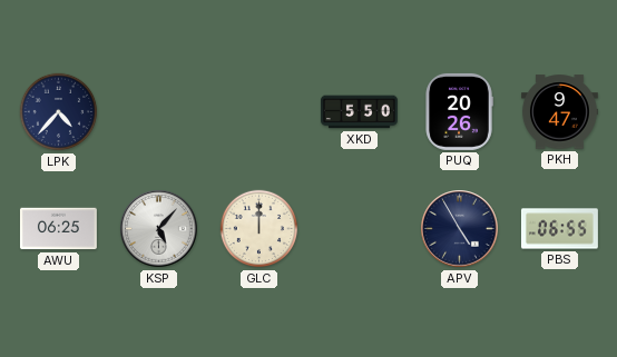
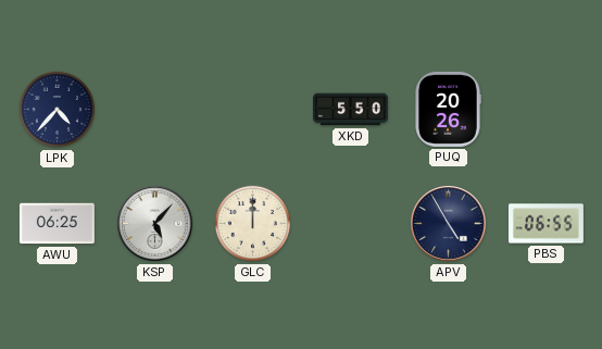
PKH: 9:47 -> none (559, 112)
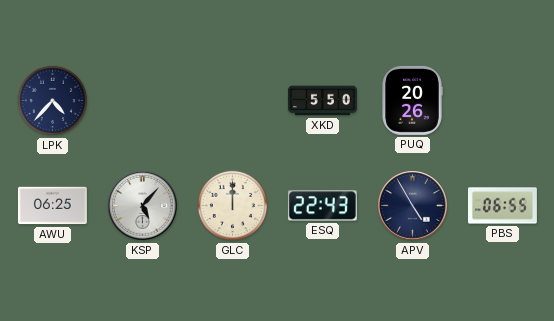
ESQ: none -> 22:43 (322, 206)
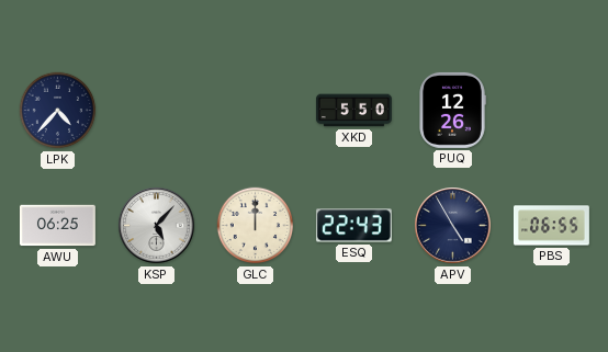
PUQ: 20:26 -> 12:26 (452, 110)
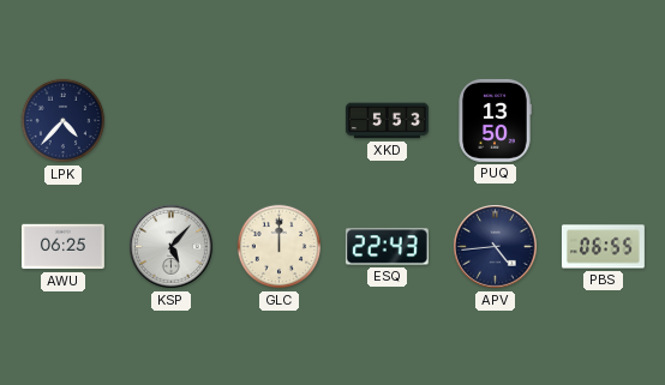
XKD: 5:50 -> 5:53 (387, 121)
PUQ: 12:26 -> 13:50 (495, 120)
APV: 4:55 -> 4:44 (496, 247)
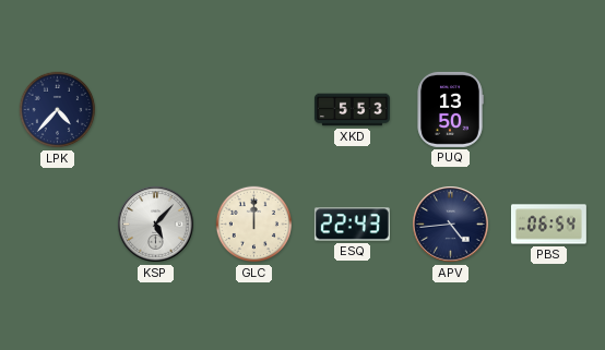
AWU: 06:25 -> none (62, 247)
PBS: 06:55 -> 06:54 (548, 225)
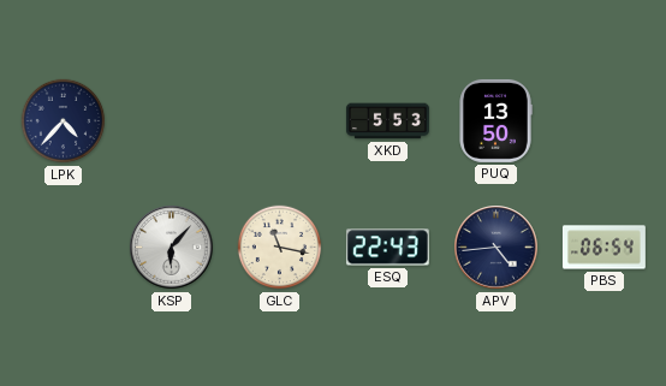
KSP: 5:07 -> 6:07 (172, 248)
GLC: 12:00 -> 11:17 (280, 248)
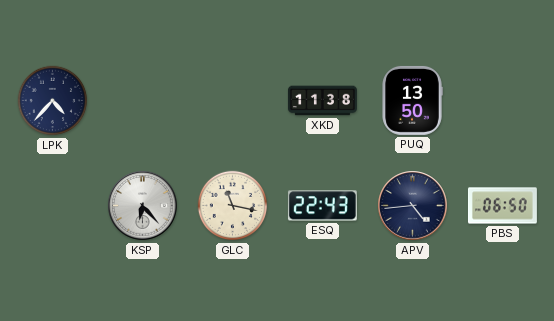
XKD: 5:53 -> 11:38 (322, 101)
KSP: 6:07 -> 6:23 (143, 206)
PBS: 06:54 -> 06:50 (502, 206)
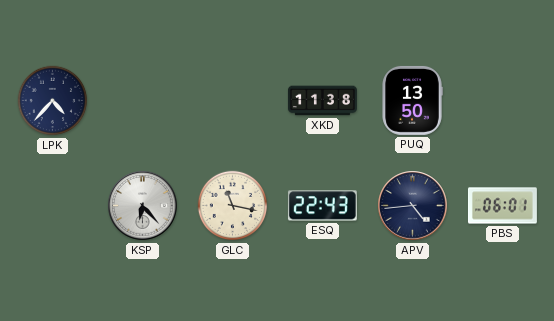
PBS: 06:50 -> 06:01 (502, 206)
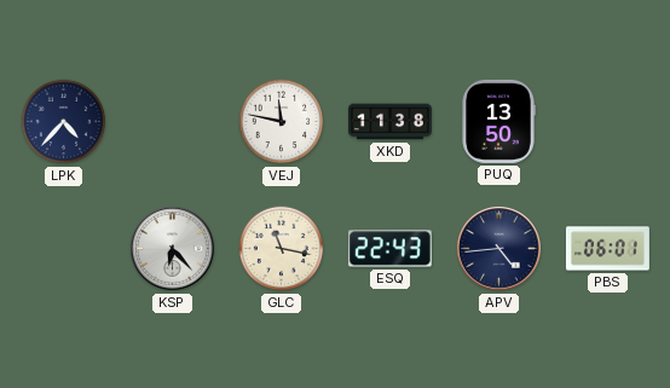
VEJ: none -> 11:47 (282, 122)
